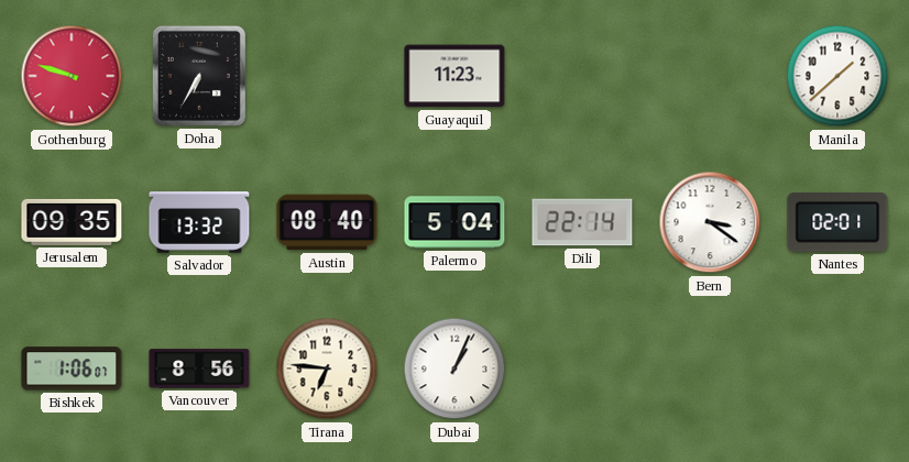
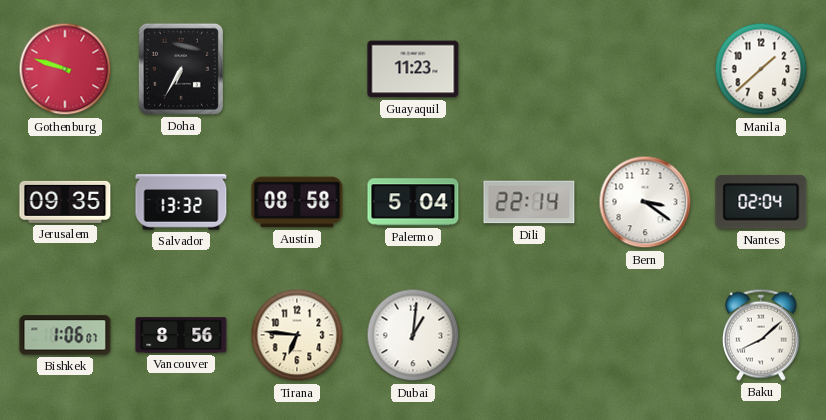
Austin: 08:40 -> 08:58 (297, 202)
Nantes: 02:01 -> 02:04 (761, 202)
Dubai: 1:04 -> 1:01 (413, 335)
Baku: none -> 8:08 (761, 335)
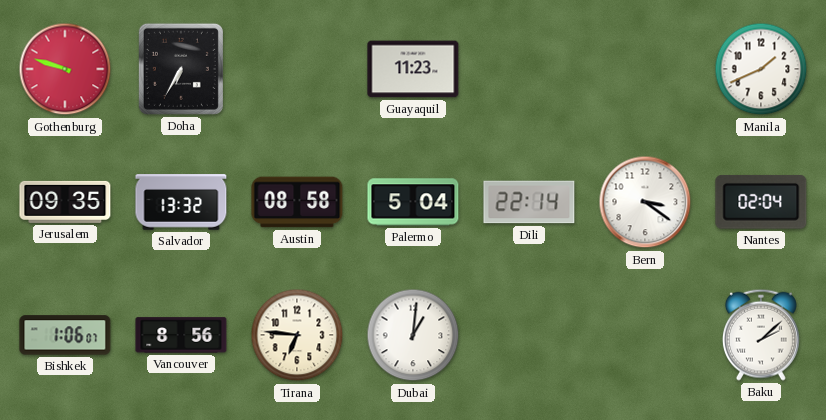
Manila: 1:38 -> 1:41 (761, 69)
Baku: 8:08 -> 2:08 (761, 335)
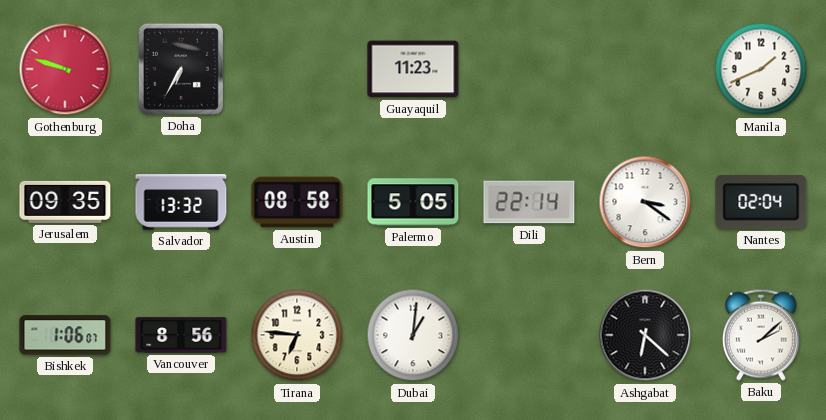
Palermo: 5:04 -> 5:05 (413, 202)
Ashgabat: none -> 6:22 (645, 335)
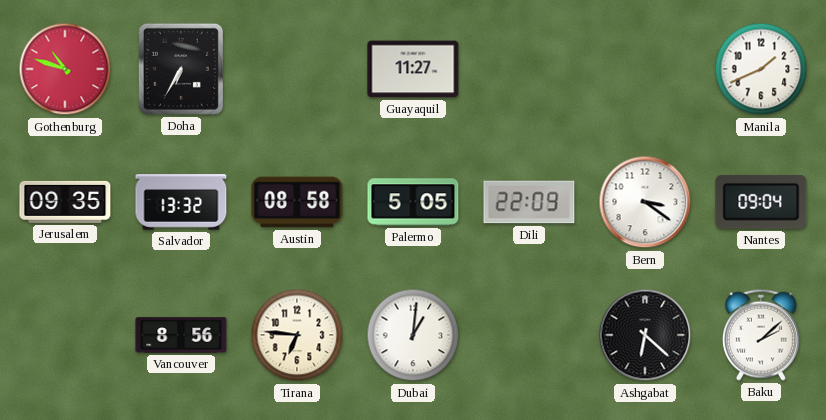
Gothenburg: 9:48 -> 10:48 (65, 69)
Guayaquil: 11:23 -> 11:27 (413, 69)
Dili: 22:14 -> 22:09 (529, 202)
Nantes: 02:04 -> 09:04 (761, 202)
Bishkek: 1:06 -> none (65, 335)
